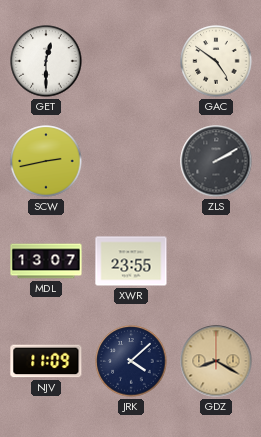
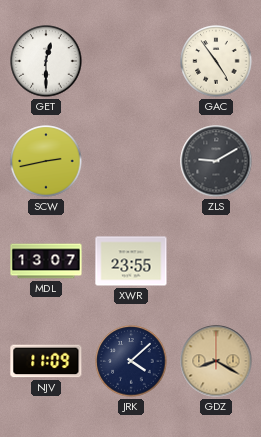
GAC: 4:51 -> 4:54 (216, 61)
ZLS: 2:10 -> 9:10 (216, 161)
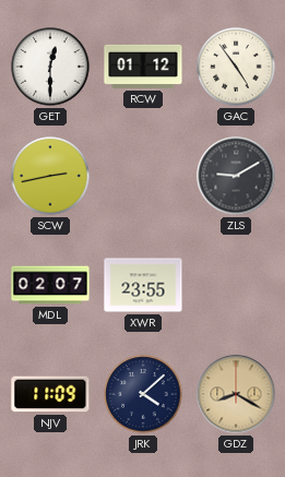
RCW: none -> 01:12 (143, 67)
MDL: 13:07 -> 02:07 (50, 285)
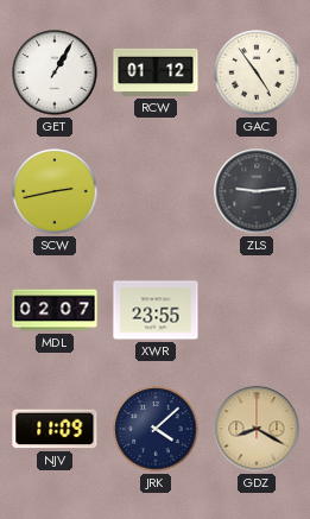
GET: 12:30 -> 1:05 (55, 72)
ZLS: 9:10 -> 9:14 (257, 191)
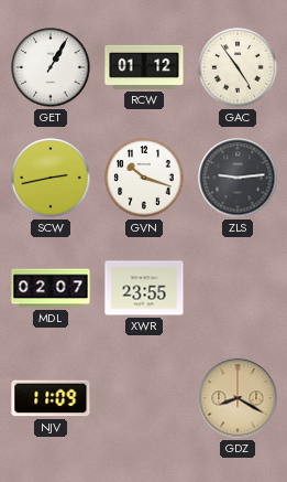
GVN: none -> 10:18 (144, 178)
JRK: 4:08 -> none (156, 429)
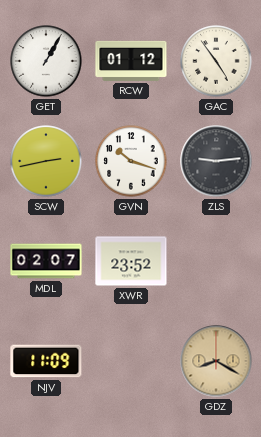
XWR: 23:55 -> 23:52 (131, 261)
